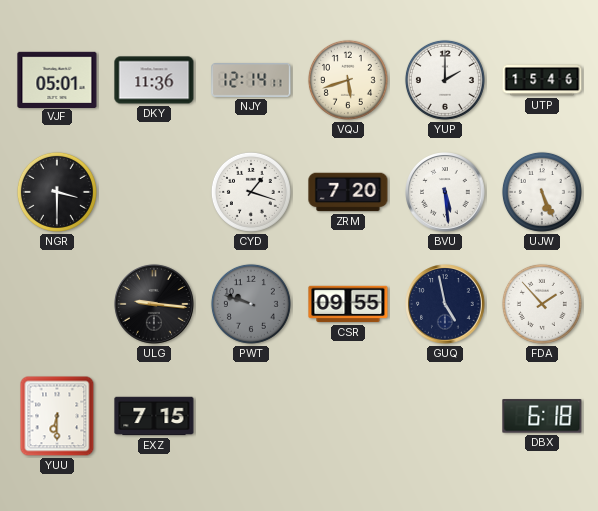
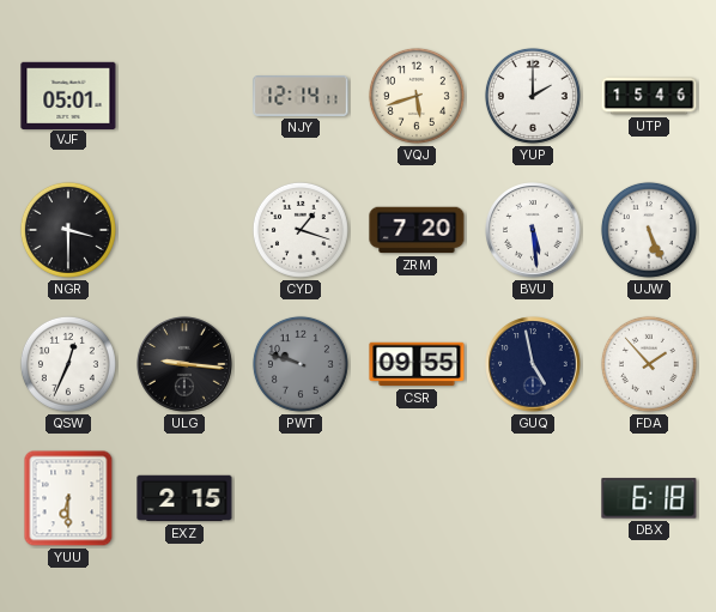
DKY: 11:36 -> none (154, 80)
QSW: none -> 12:34 (68, 364)
EXZ: 7:15 -> 2:15 (184, 498)
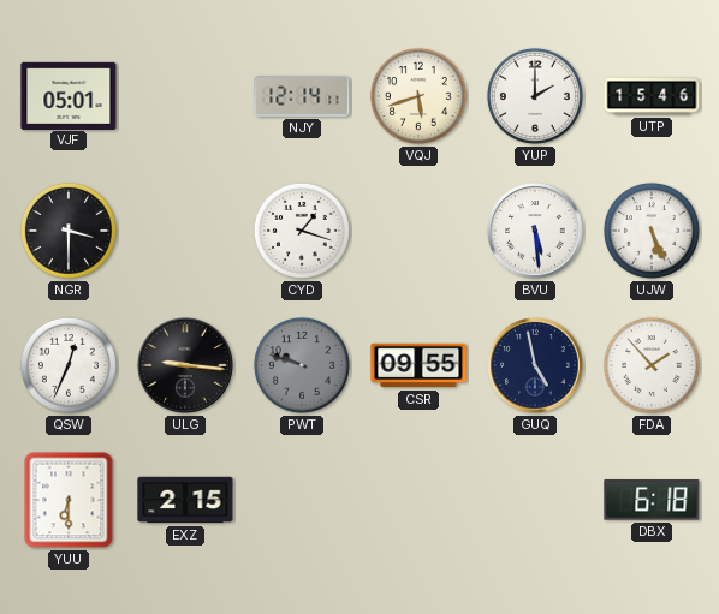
ZRM: 7:20 -> none (417, 230)
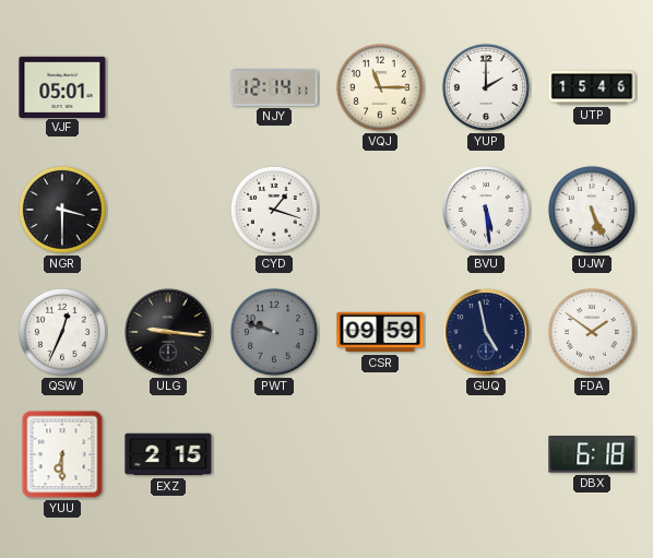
VQJ: 5:42 -> 11:15 (380, 87)
CSR: 09:55 -> 09:59 (380, 332)
FDA: 1:53 -> 1:51 (592, 332)
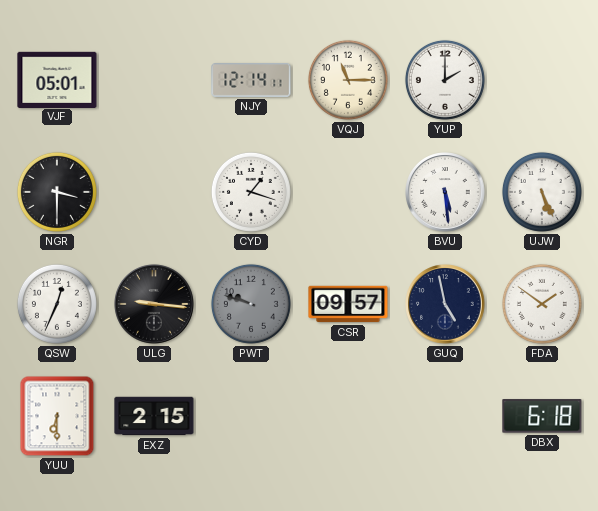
UTP: 15:46 -> none (592, 87)
CSR: 09:59 -> 09:57 (348, 304)
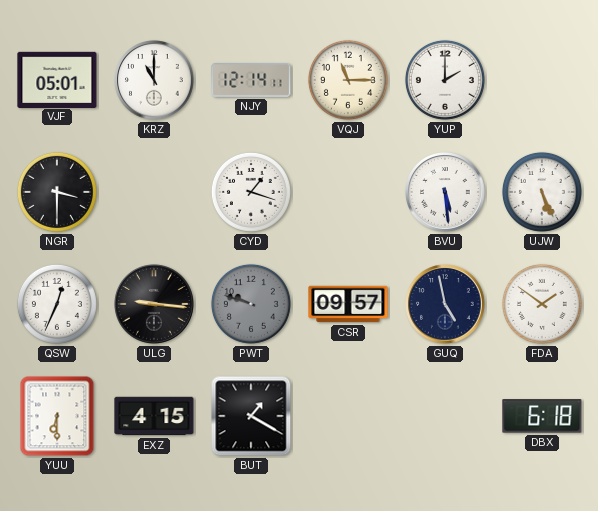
KRZ: none -> 11:00 (154, 80)
EXZ: 2:15 -> 4:15 (154, 416)
BUT: none -> 1:20 (251, 416)
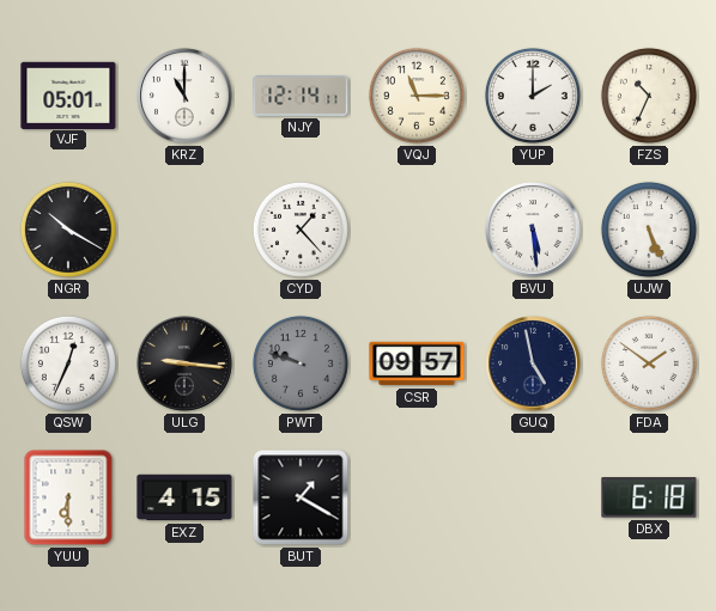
FZS: none -> 10:34 (649, 96)
NGR: 3:30 -> 10:20 (68, 230)
CYD: 1:18 -> 1:23 (301, 230)
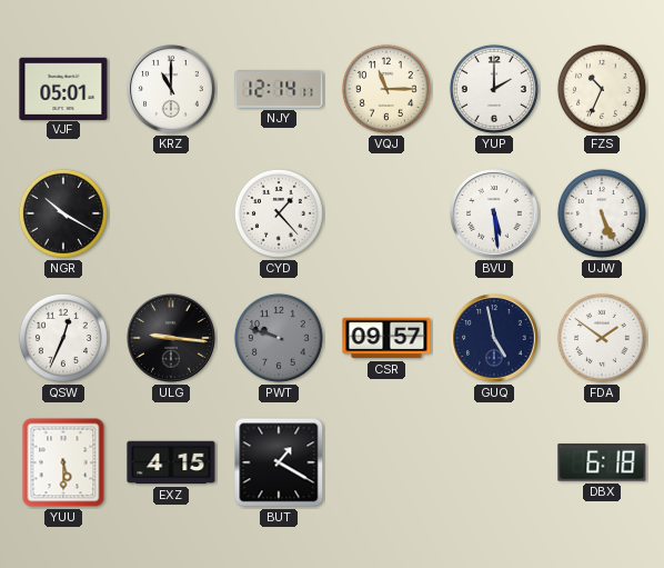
YUU: 6:30 -> 5:30 (63, 462)
